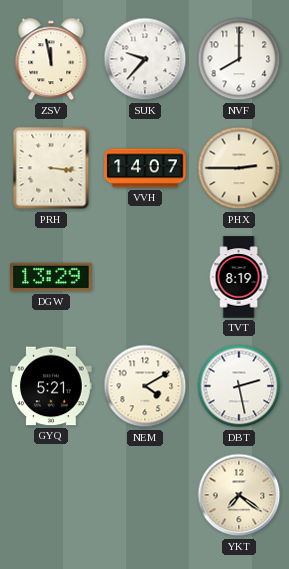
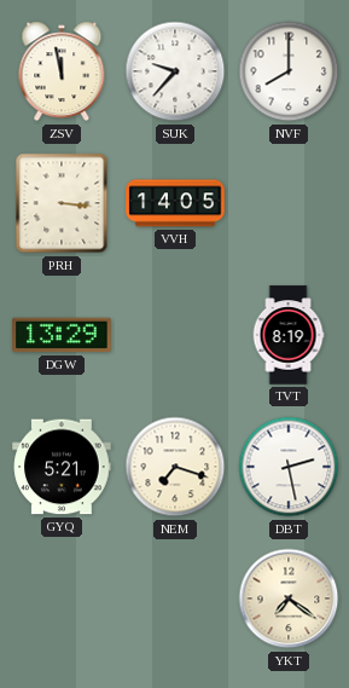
VVH: 14:07 -> 14:05 (175, 203)
PHX: 2:45 -> none (239, 168)
NEM: 4:10 -> 7:18 (175, 467)
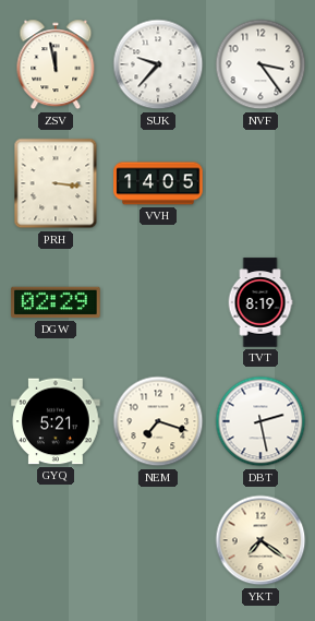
NVF: 8:00 -> 3:24 (261, 64)
DGW: 13:29 -> 02:29 (56, 302)
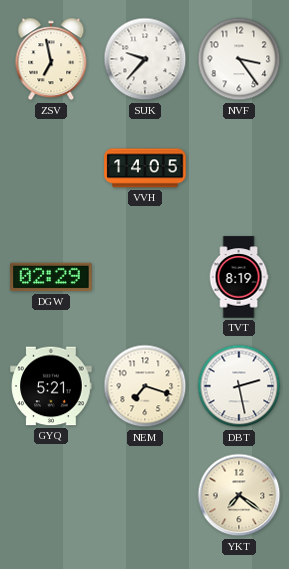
ZSV: 11:58 -> 6:58 (51, 59)
PRH: 3:16 -> none (56, 183)
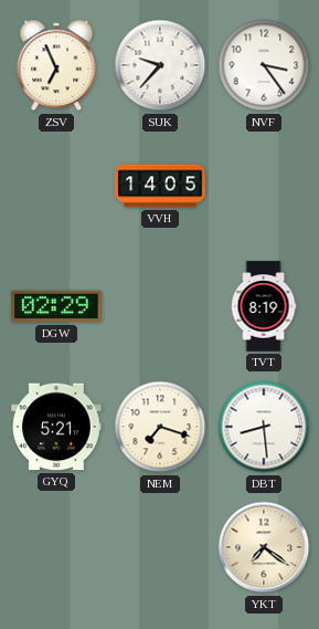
ZSV: 6:58 -> 6:56 (56, 65)
DBT: 2:28 -> 8:29 (264, 427)
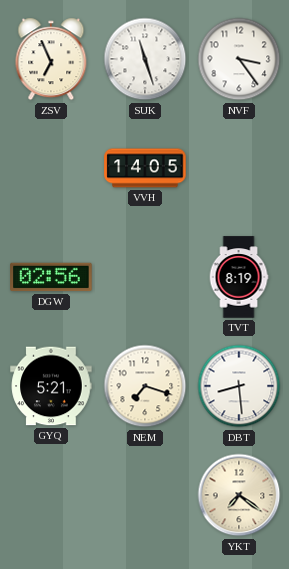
SUK: 9:37 -> 11:27 (145, 59)
DGW: 02:29 -> 02:56 (51, 277)
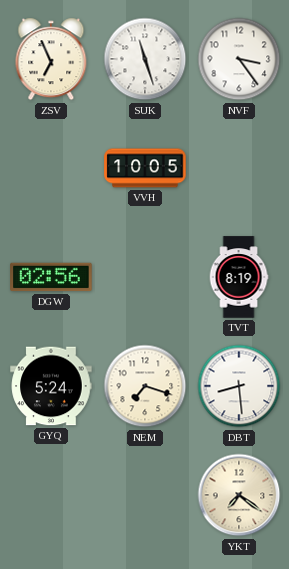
VVH: 14:05 -> 10:05 (145, 168)
GYQ: 5:21 -> 5:24 (51, 386)
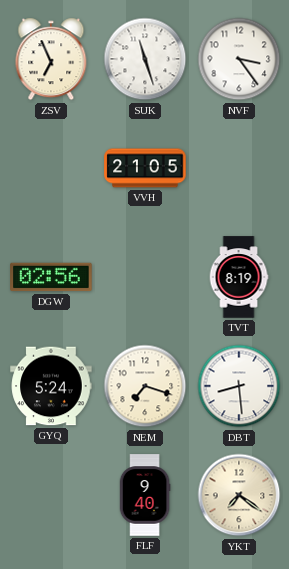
VVH: 10:05 -> 21:05 (145, 168)
FLF: none -> 9:40 (145, 495)
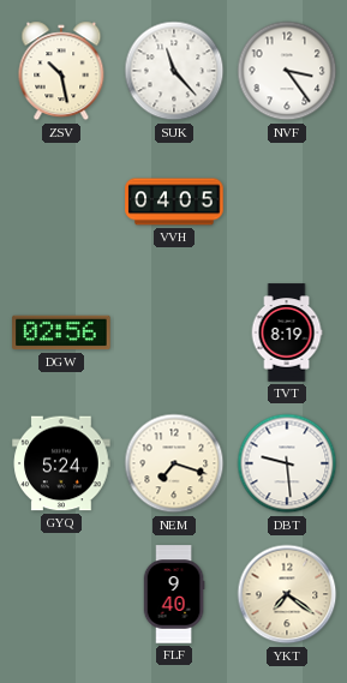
ZSV: 6:56 -> 10:28 (61, 71)
SUK: 11:27 -> 11:23 (174, 71)
VVH: 21:05 -> 04:05 (174, 202)
DBT: 8:29 -> 9:29 (287, 463)
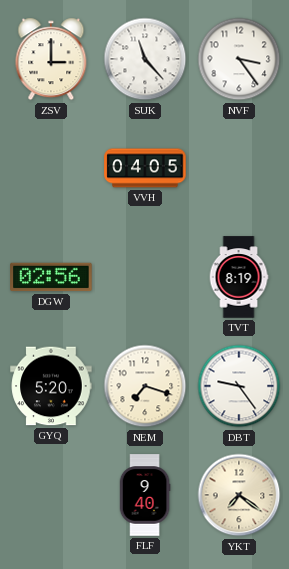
ZSV: 10:28 -> 3:00 (51, 59)
GYQ: 5:24 -> 5:20 (51, 386)
DBT: 9:29 -> 9:24 (239, 386)
